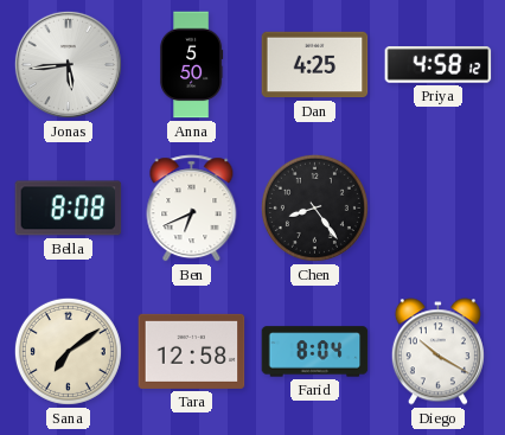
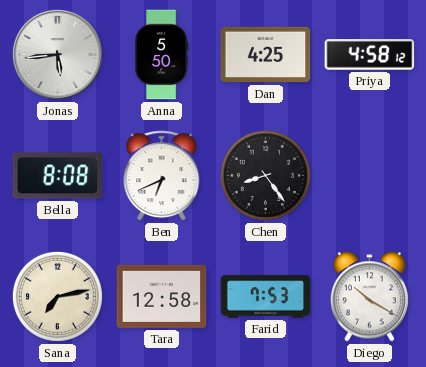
Sana: 7:09 -> 7:13 (57, 296)
Farid: 8:04 -> 7:53 (266, 297)
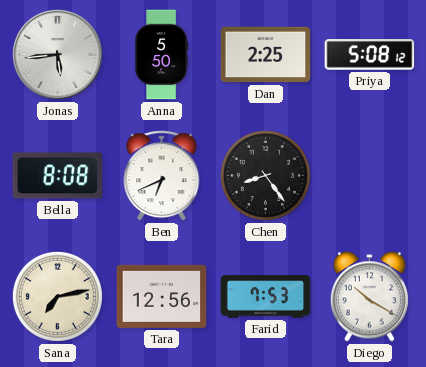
Dan: 4:25 -> 2:25 (266, 55)
Priya: 4:58 -> 5:08 (370, 55)
Tara: 12:58 -> 12:56 (162, 296)
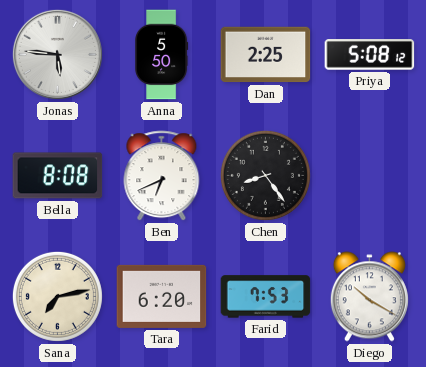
Jonas: 5:44 -> 5:46 (57, 54)
Tara: 12:56 -> 6:20 (162, 296)
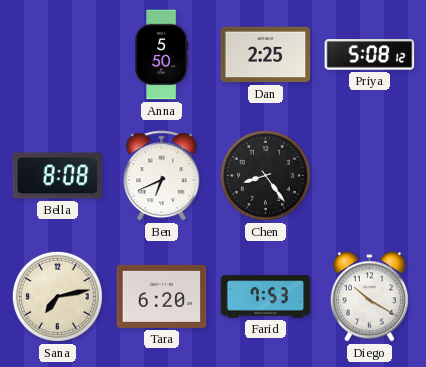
Jonas: 5:46 -> none (57, 54)
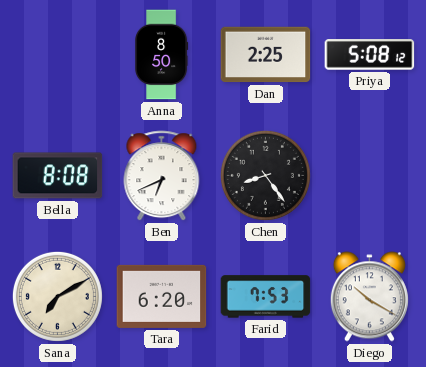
Anna: 5:50 -> 8:50 (162, 55)
Sana: 7:13 -> 7:10 (57, 296)
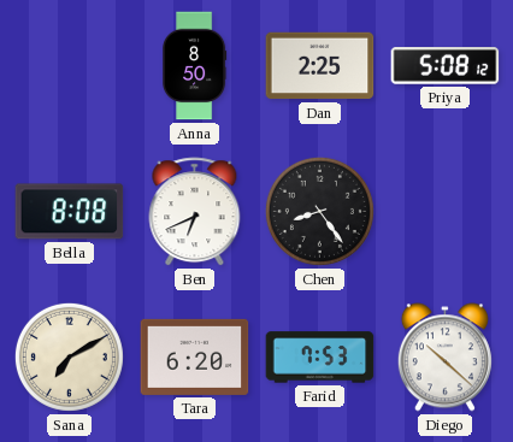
Diego: 10:20 -> 10:22 (444, 358)
